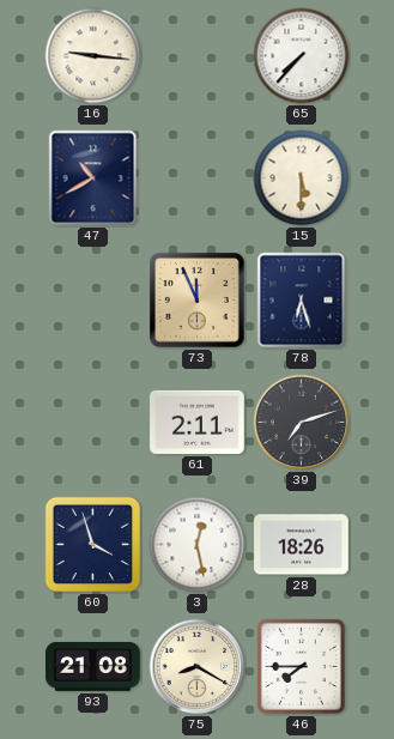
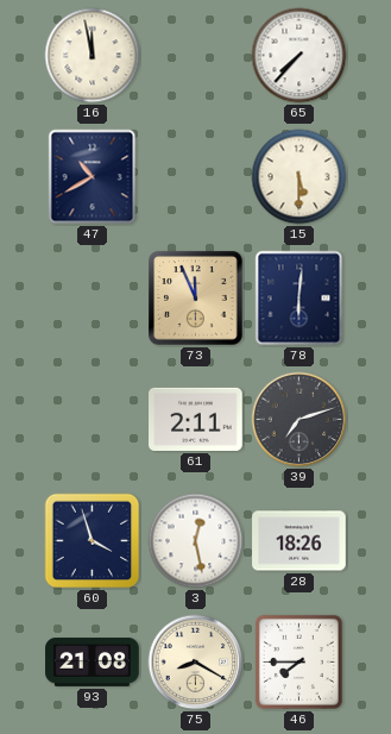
16: 9:16 -> 11:58 (93, 56)
78: 6:27 -> 6:01 (299, 299)
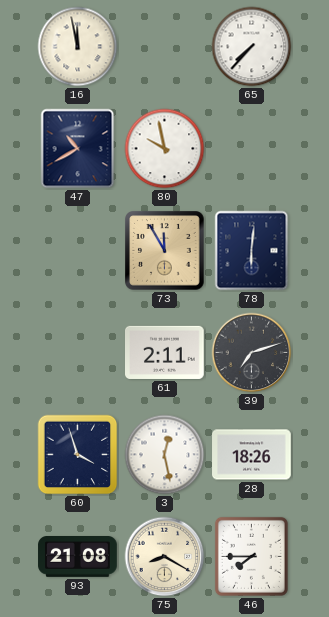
80: none -> 9:58 (165, 149)
15: 5:30 -> none (299, 177)
73: 11:56 -> 11:55 (165, 251)
